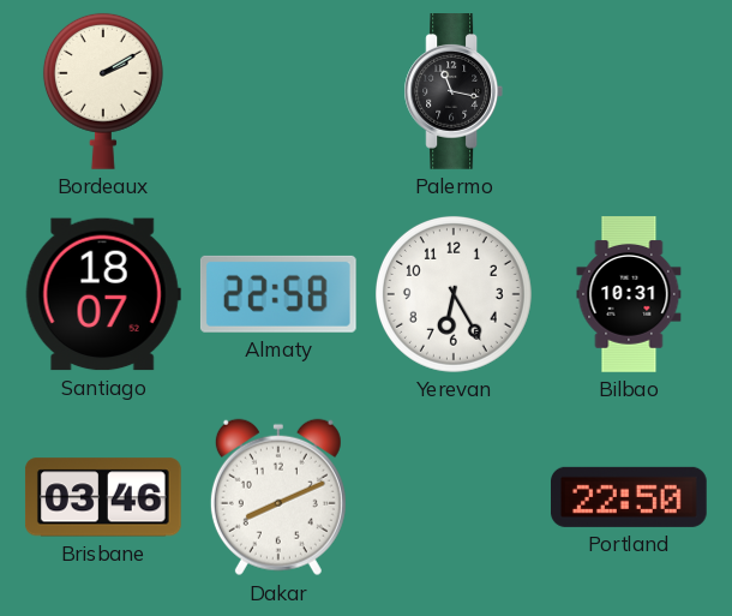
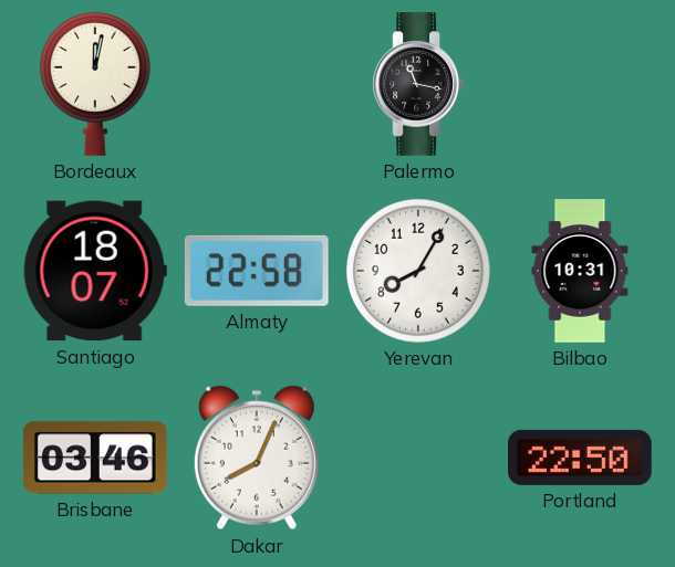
Bordeaux: 2:10 -> 12:02 (95, 84)
Yerevan: 6:25 -> 8:05 (418, 271)
Dakar: 8:11 -> 8:04 (257, 458)
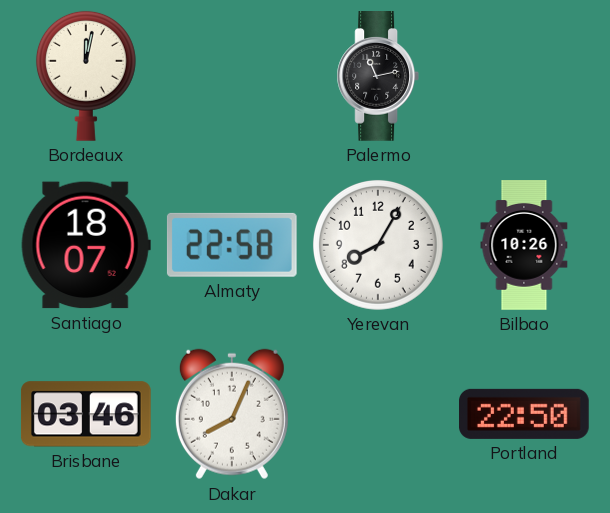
Palermo: 11:17 -> 11:13 (377, 77)
Bilbao: 10:31 -> 10:26 (524, 245)
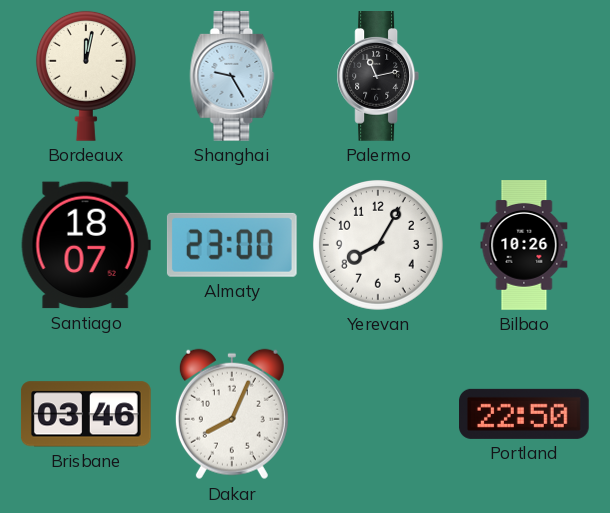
Shanghai: none -> 9:25 (232, 77)
Almaty: 22:58 -> 23:00 (232, 245)
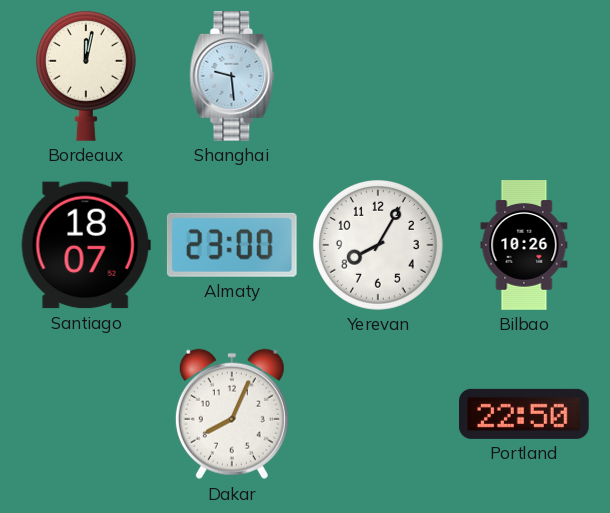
Shanghai: 9:25 -> 9:29 (232, 77)
Palermo: 11:13 -> none (377, 77)
Brisbane: 03:46 -> none (86, 414)
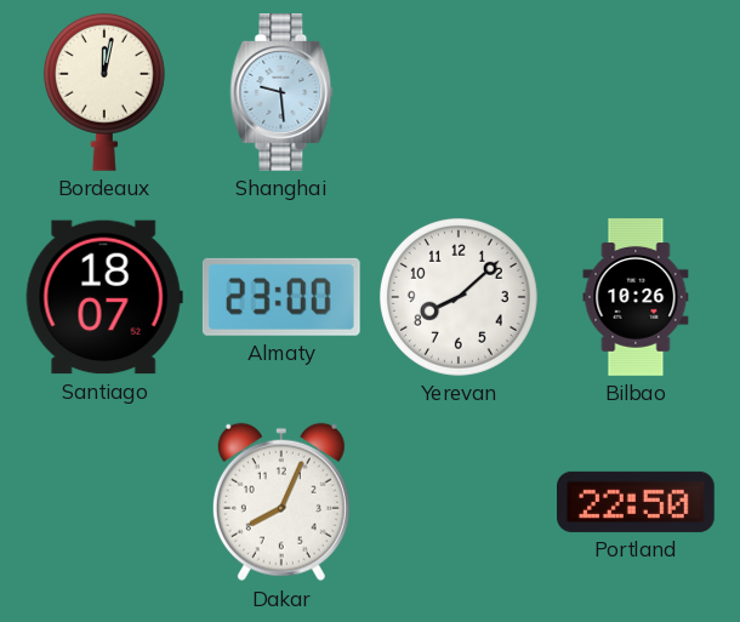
Yerevan: 8:05 -> 8:08 (459, 297)
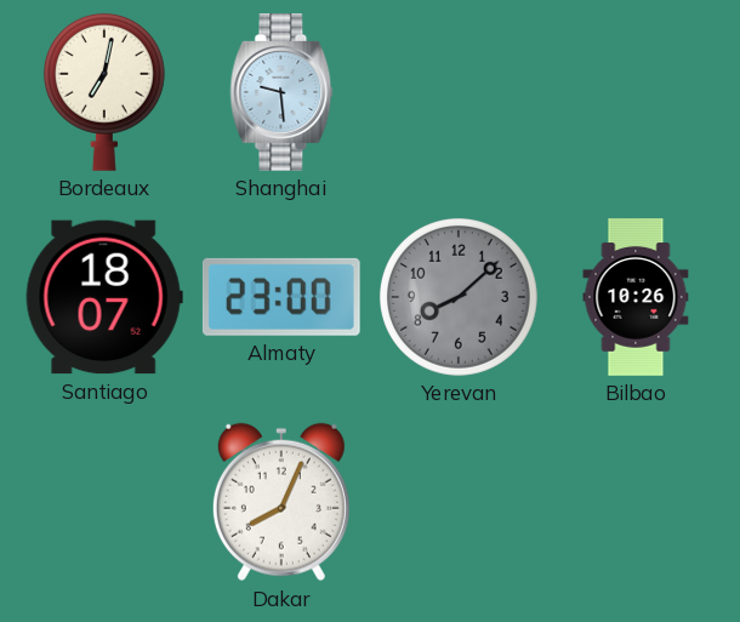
Bordeaux: 12:02 -> 7:02 (104, 92)
Yerevan dial: white -> grey (459, 297)
Portland: 22:50 -> none (637, 502)
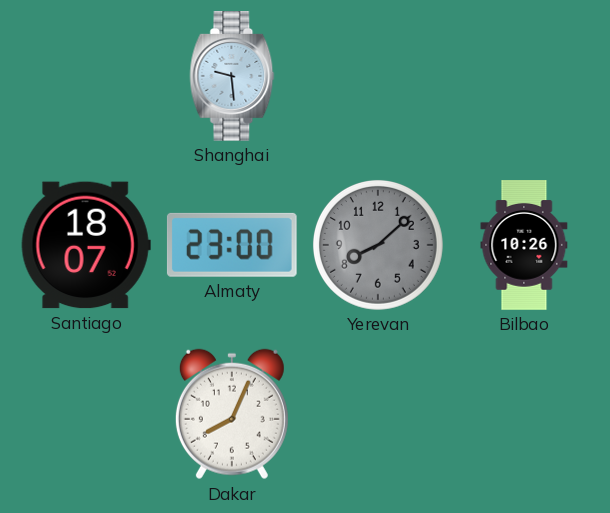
Bordeaux: 7:02 -> none (104, 92)
